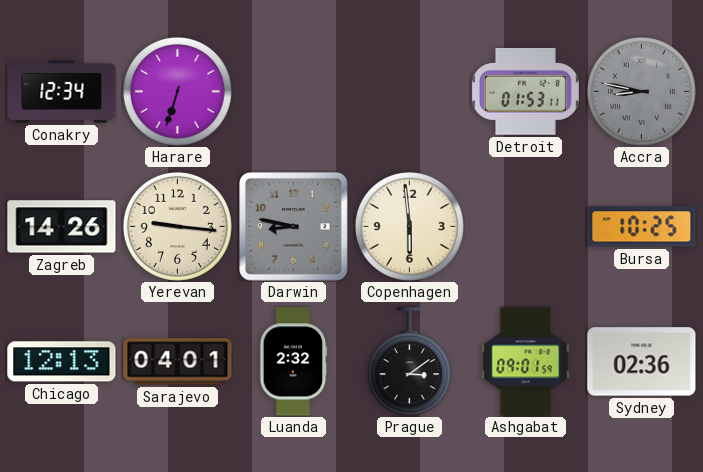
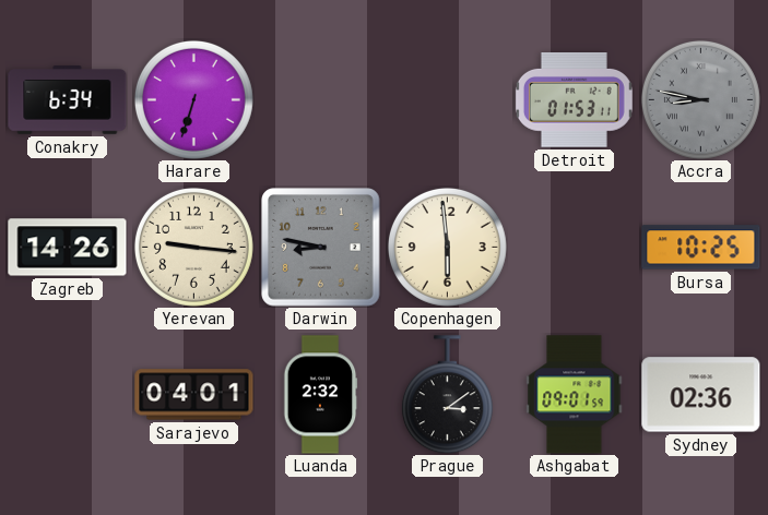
Conakry: 12:34 -> 6:34 (68, 100)
Chicago: 12:13 -> none (62, 362)
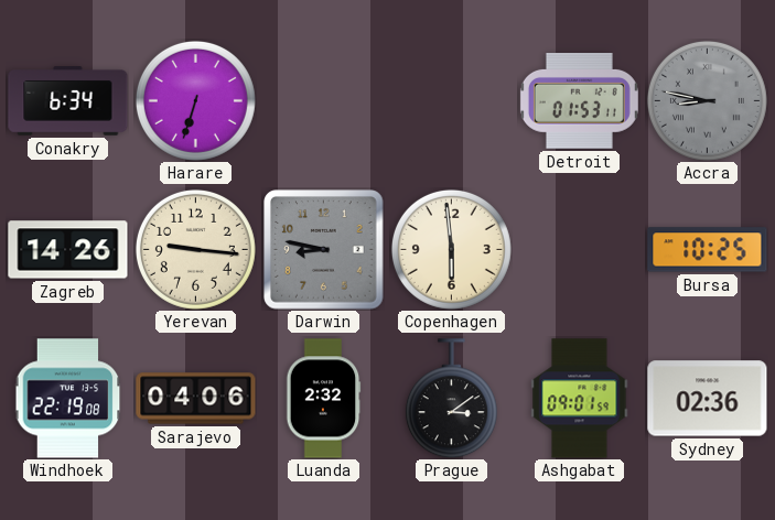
Windhoek: none -> 22:19 (68, 399)
Sarajevo: 04:01 -> 04:06 (196, 399)
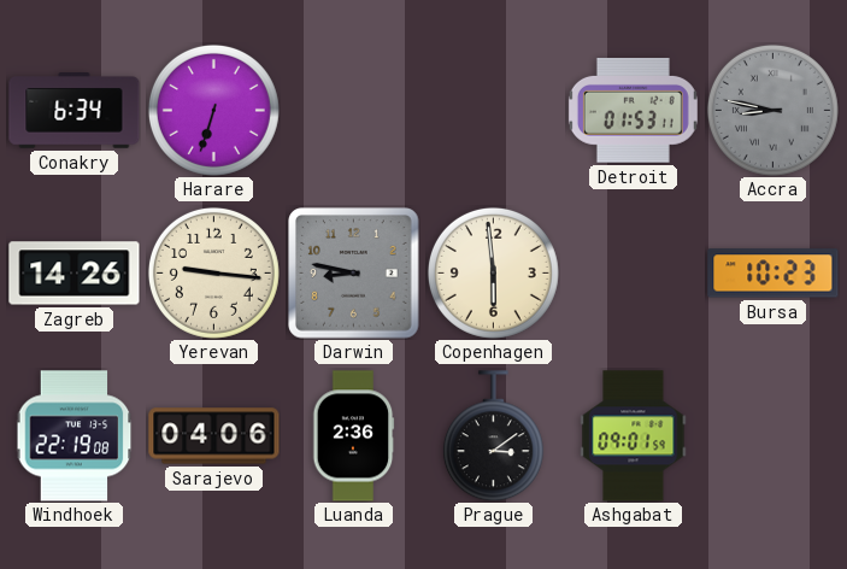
Bursa: 10:25 -> 10:23 (774, 274)
Luanda: 2:32 -> 2:36 (353, 436)
Sydney: 02:36 -> none (708, 399)
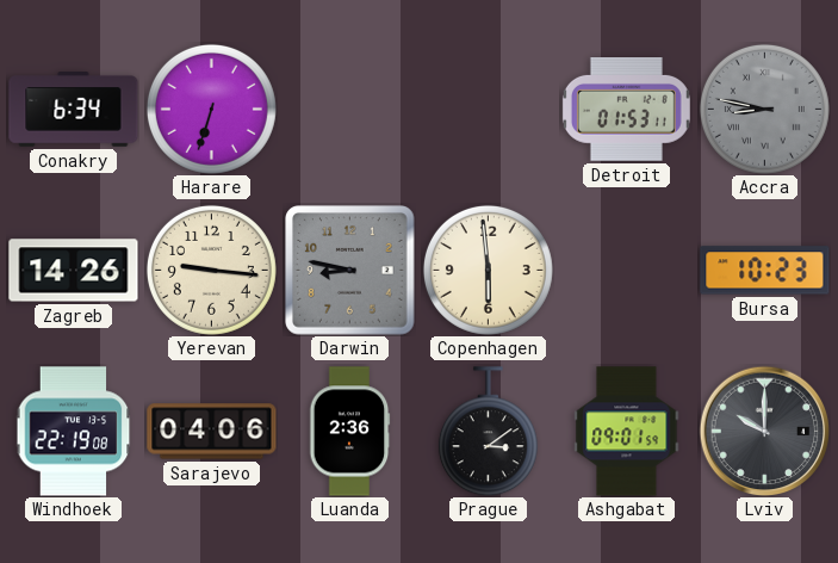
Lviv: none -> 10:00 (764, 431)
